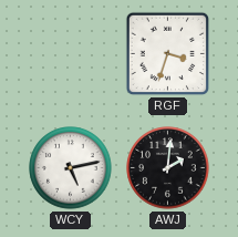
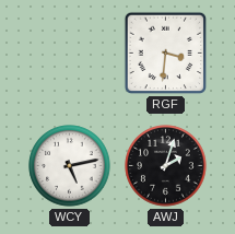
RGF: 3:33 -> 3:31 (166, 54)
AWJ: 2:01 -> 2:03 (166, 166)
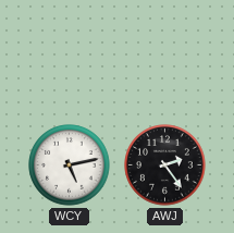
RGF: 3:31 -> none (166, 54)
AWJ: 2:03 -> 2:24 (165, 165)
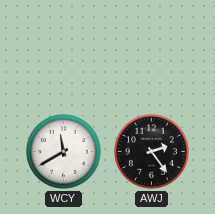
WCY: 5:13 -> 11:40 (64, 152)
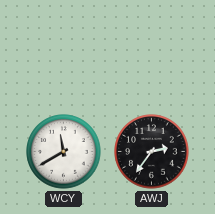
AWJ: 2:24 -> 2:36 (152, 152)
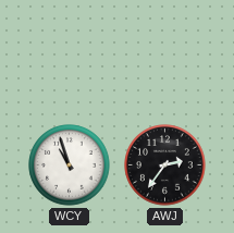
WCY: 11:40 -> 10:57 (70, 165)
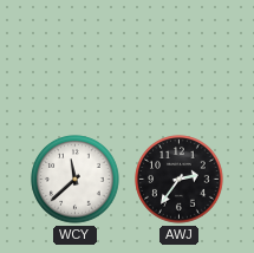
WCY: 10:57 -> 11:38 (76, 180)
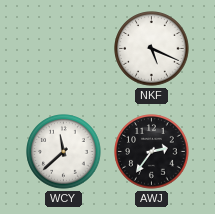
NKF: none -> 5:19 (152, 49)
